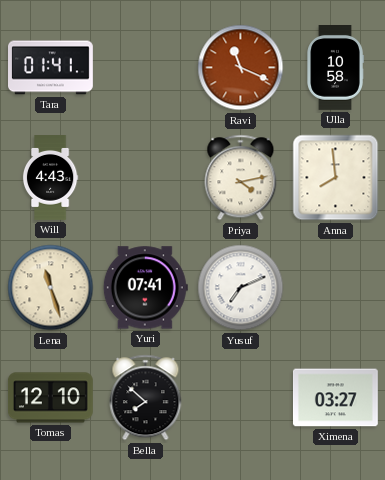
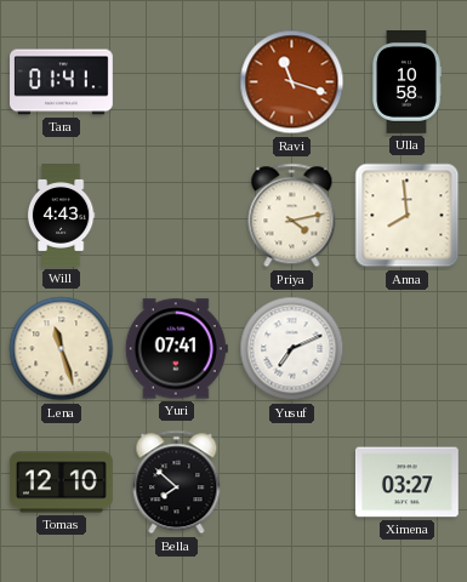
Ravi: 11:19 -> 11:18 (292, 82)
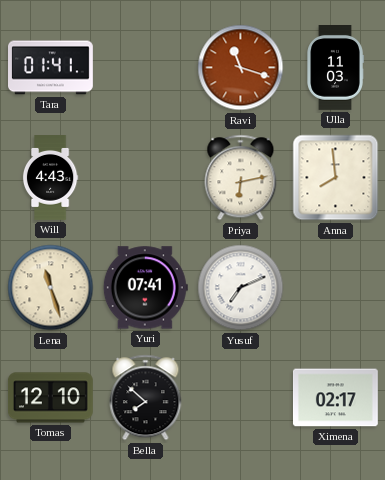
Ulla: 10:58 -> 11:03 (335, 68)
Priya: 4:13 -> 6:13 (241, 178)
Ximena: 03:27 -> 02:17 (335, 398)
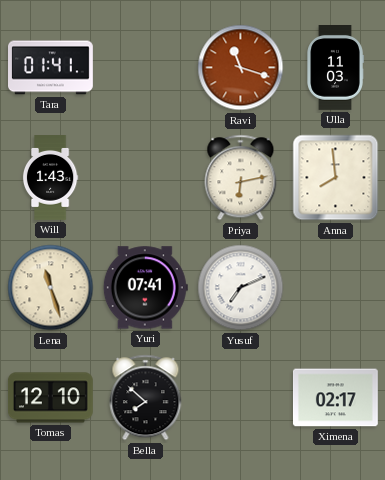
Will: 4:43 -> 1:43 (50, 178)
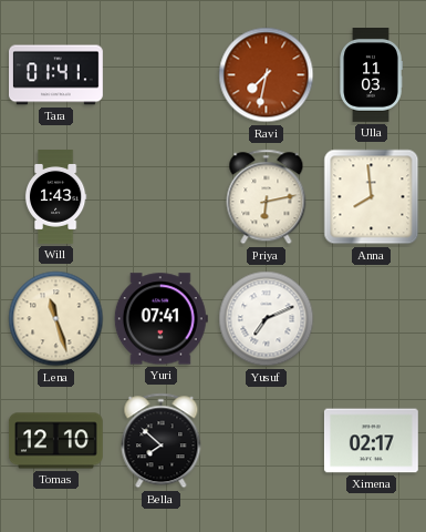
Ravi: 11:18 -> 7:32 (267, 75)
